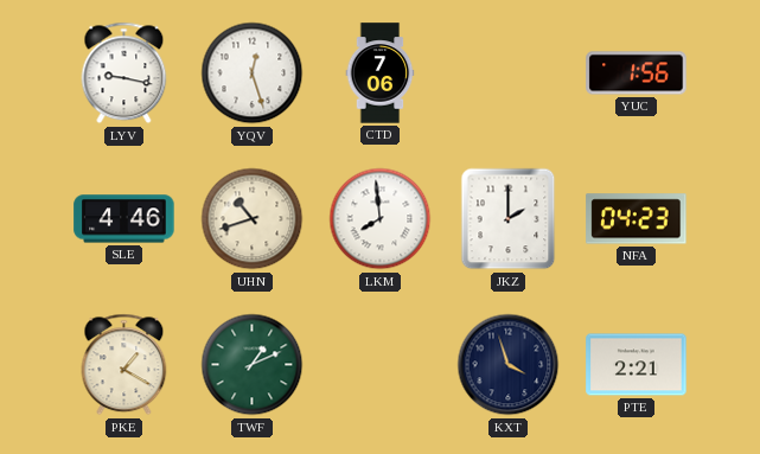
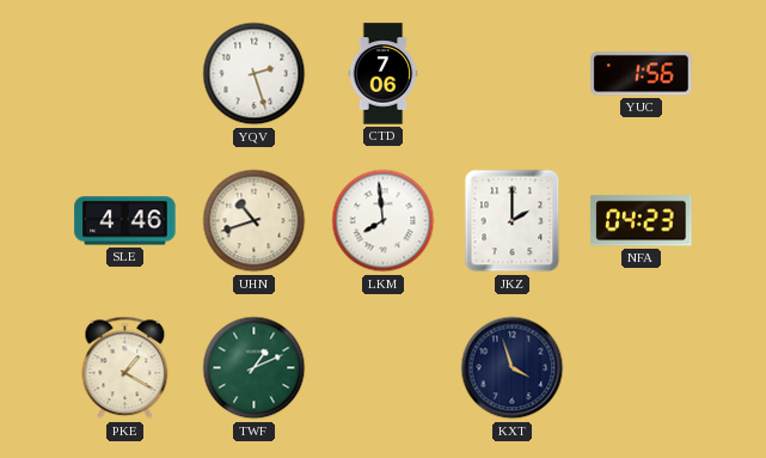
LYV: 9:17 -> none (124, 73)
YQV: 12:27 -> 2:27 (255, 74)
PTE: 2:21 -> none (637, 365)
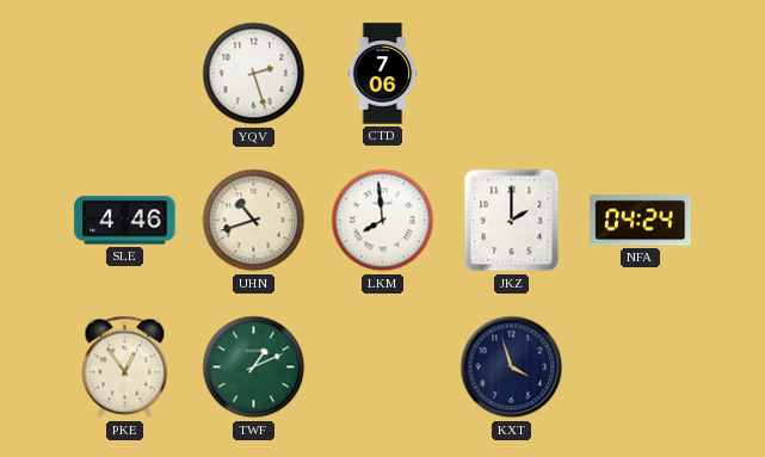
YUC: 1:56 -> none (642, 74)
NFA: 04:23 -> 04:24 (641, 221)
PKE: 1:20 -> 12:54 (125, 368)
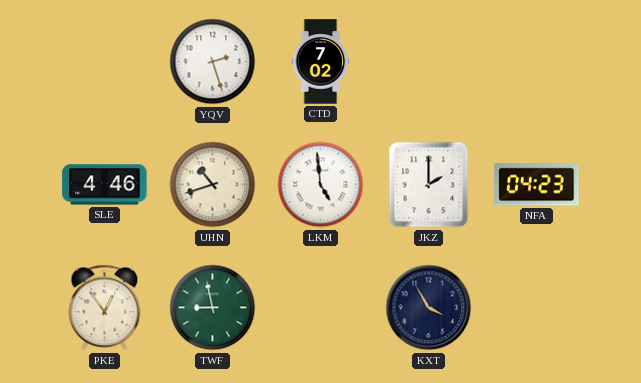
CTD: 7:06 -> 7:02 (321, 62)
LKM: 7:59 -> 4:59 (321, 185)
NFA: 04:24 -> 04:23 (537, 185)
TWF: 1:11 -> 8:58 (213, 308)
KXT: 3:57 -> 3:55 (429, 308)
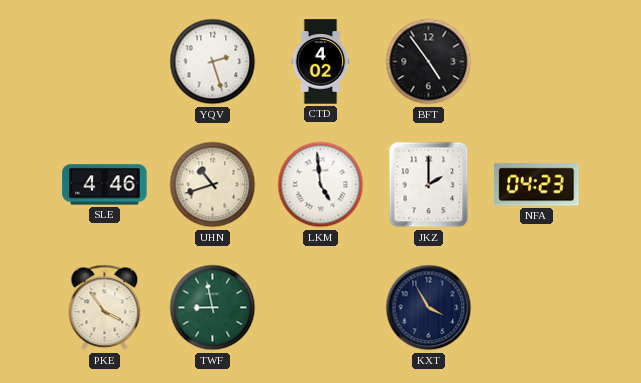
CTD: 7:02 -> 4:02 (321, 62)
BFT: none -> 4:54 (429, 62)
PKE: 12:54 -> 3:54 (105, 308)
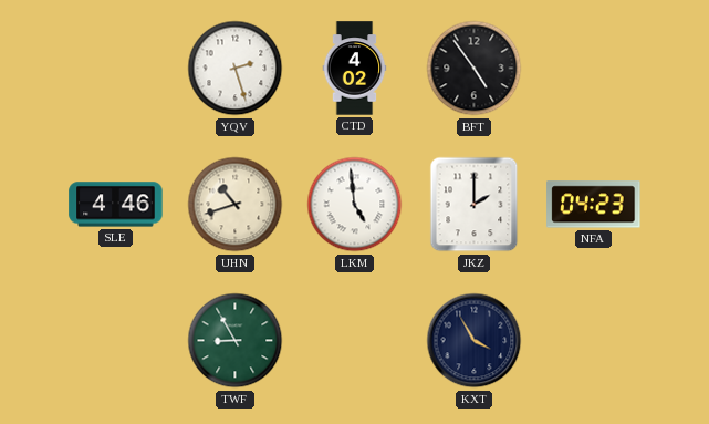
PKE: 3:54 -> none (105, 308)
TWF: 8:58 -> 8:55 (236, 341)
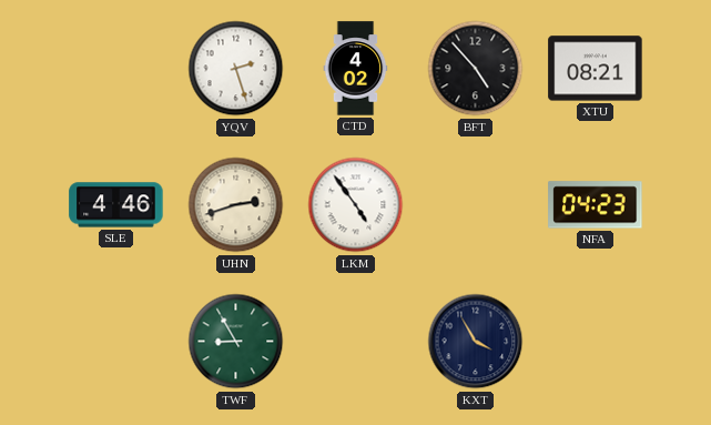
BFT: 4:54 -> 4:53 (476, 69)
XTU: none -> 08:21 (596, 69)
UHN: 10:42 -> 2:42 (236, 205)
LKM: 4:59 -> 4:54 (356, 205)
JKZ: 2:00 -> none (475, 205)
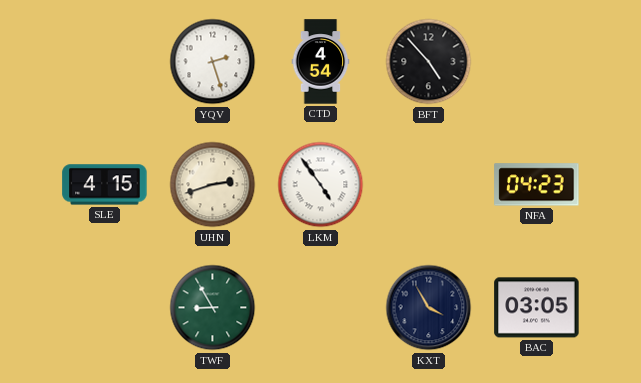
CTD: 4:02 -> 4:54 (321, 62)
XTU: 08:21 -> none (596, 69)
SLE: 4:46 -> 4:15 (105, 185)
BAC: none -> 03:05 (537, 308)
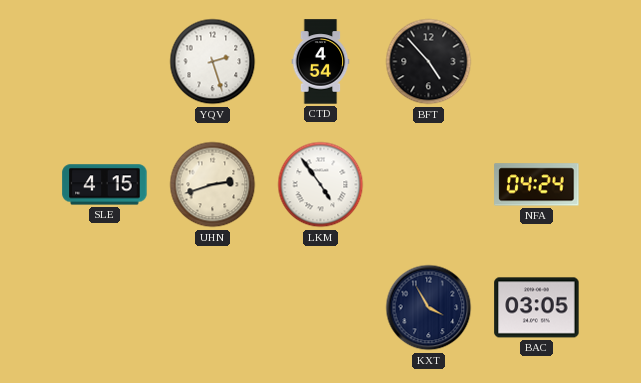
NFA: 04:23 -> 04:24 (537, 185)
TWF: 8:55 -> none (213, 308)
